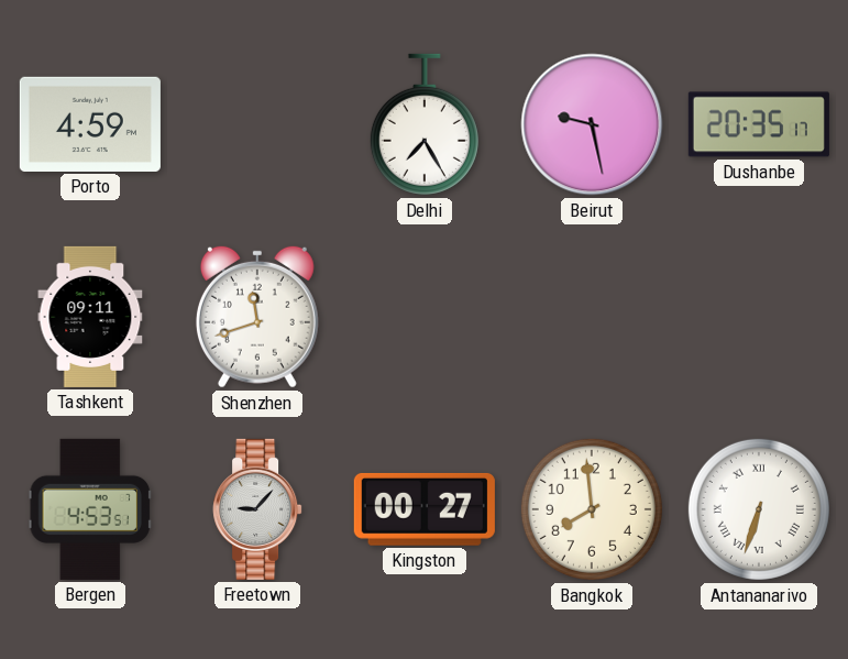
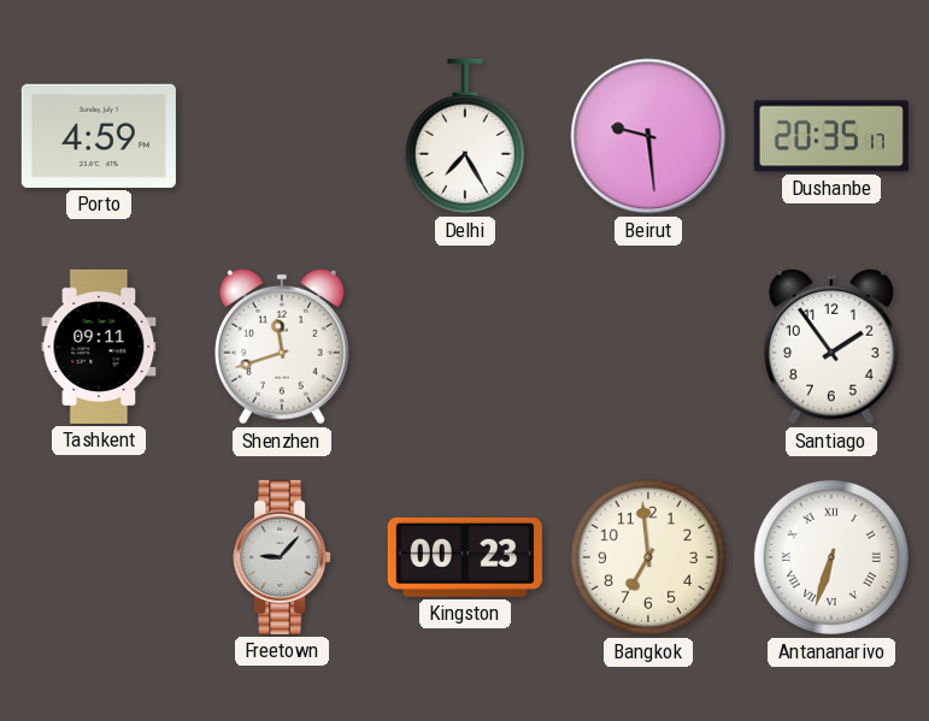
Beirut: 9:28 -> 9:29 (648, 136)
Santiago: none -> 1:54 (831, 347)
Bergen: 4:53 -> none (90, 509)
Kingston: 00:27 -> 00:23 (465, 557)
Bangkok: 7:59 -> 6:59 (648, 557)
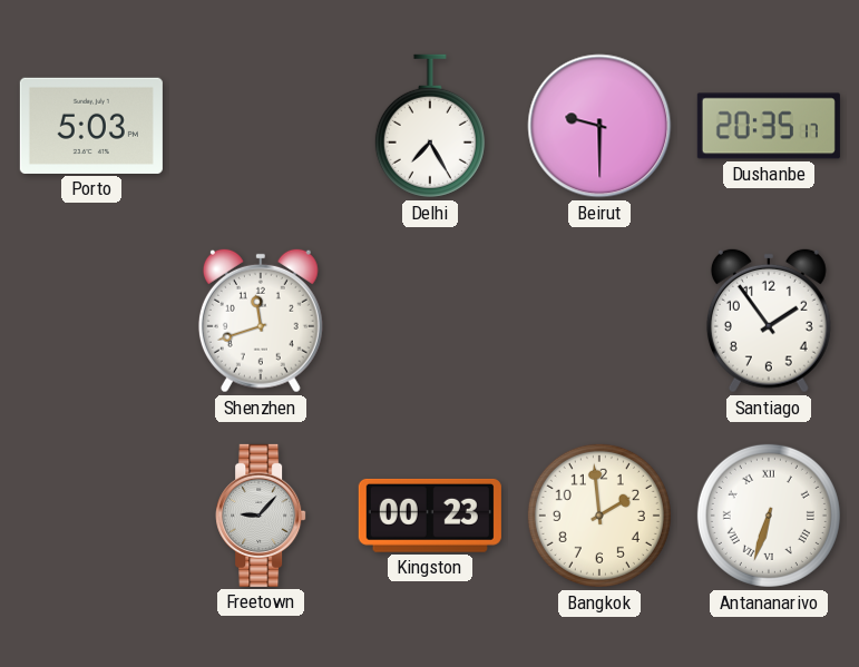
Porto: 4:59 -> 5:03 (91, 126)
Beirut: 9:29 -> 9:30 (599, 126)
Tashkent: 09:11 -> none (99, 347)
Bangkok: 6:59 -> 1:59 (599, 516)
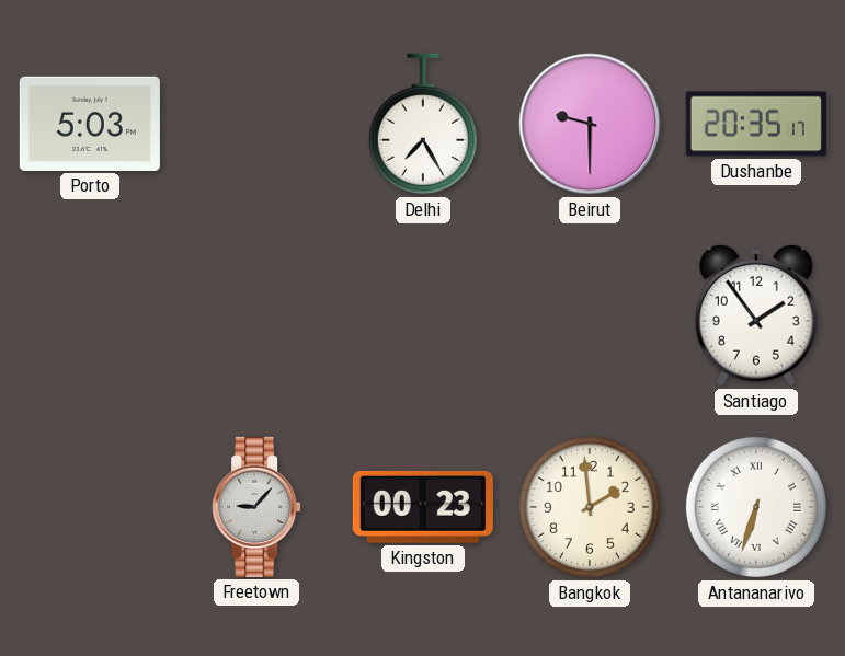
Shenzhen: 11:42 -> none (261, 321)
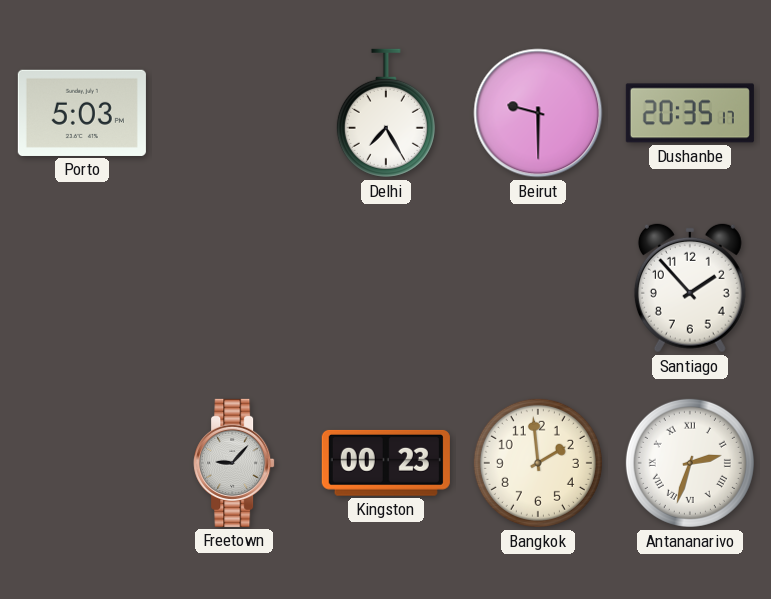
Santiago: 1:54 -> 1:53 (690, 288)
Antananarivo: 6:33 -> 2:33 (690, 463)
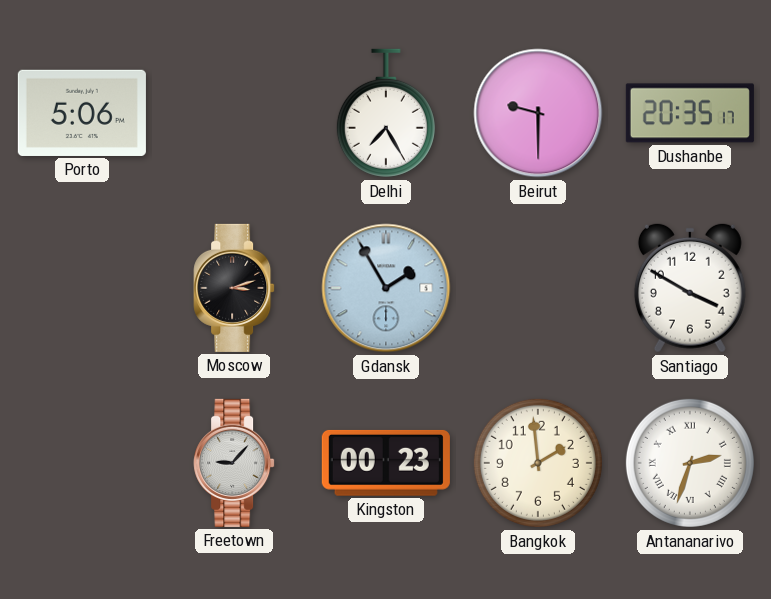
Porto: 5:03 -> 5:06 (82, 113)
Moscow: none -> 3:12 (234, 288)
Gdansk: none -> 1:55 (386, 288)
Santiago: 1:53 -> 3:50 (690, 288)
